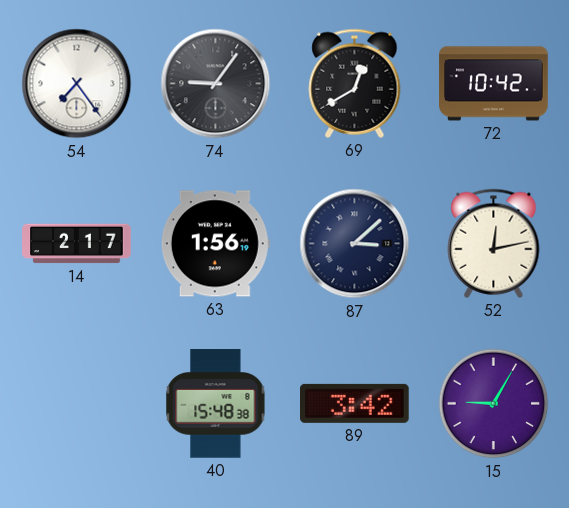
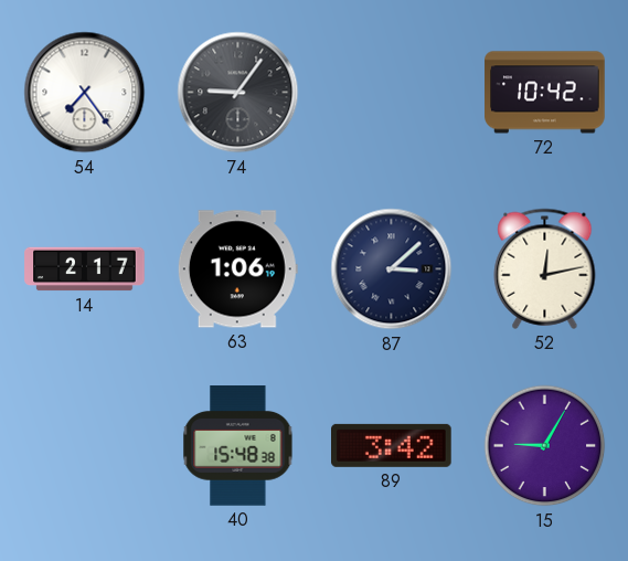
69: 12:40 -> none (355, 83)
63: 1:56 -> 1:06 (237, 269)
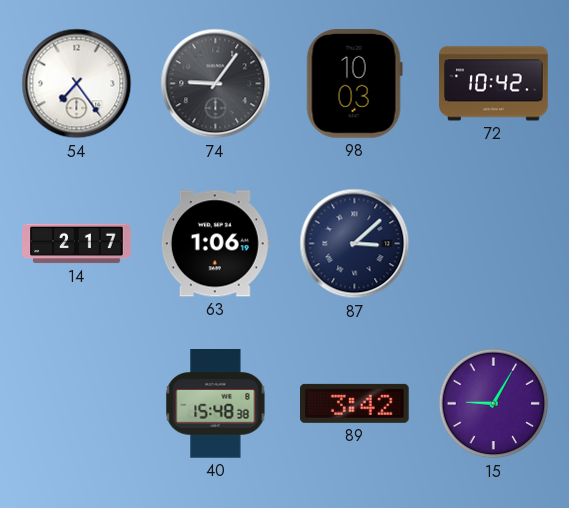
98: none -> 10:03 (354, 84)
52: 12:13 -> none (545, 268)
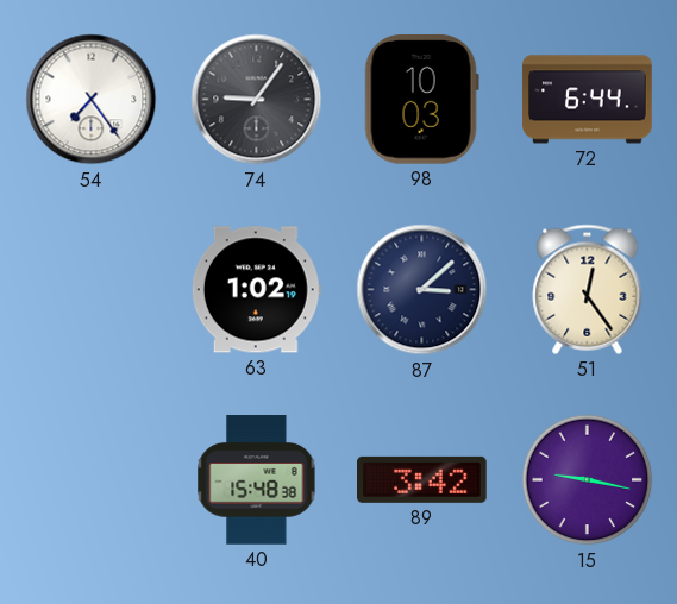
72: 10:42 -> 6:44 (588, 100)
14: 2:17 -> none (77, 244)
63: 1:06 -> 1:02 (256, 290)
51: none -> 12:24 (588, 289)
15: 9:05 -> 9:17 (588, 480)
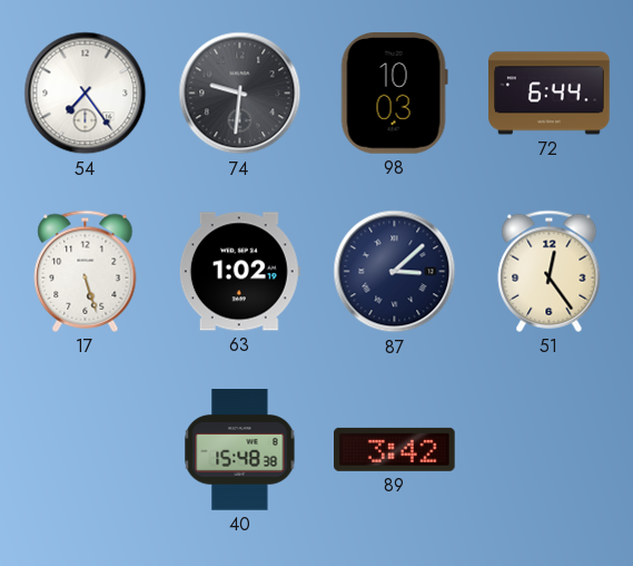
74: 9:06 -> 9:31 (240, 94)
17: none -> 5:27 (86, 271)
15: 9:17 -> none (588, 480)
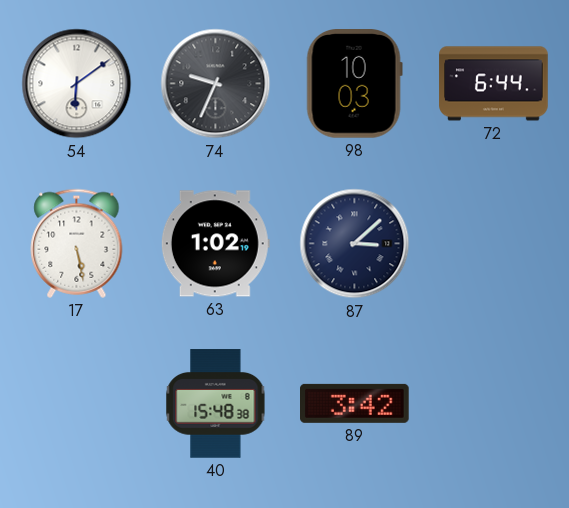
54: 7:24 -> 6:09 (77, 84)
74: 9:31 -> 9:34 (216, 84)
17: 5:27 -> 5:28 (77, 243)
51: 12:24 -> none (550, 271)
